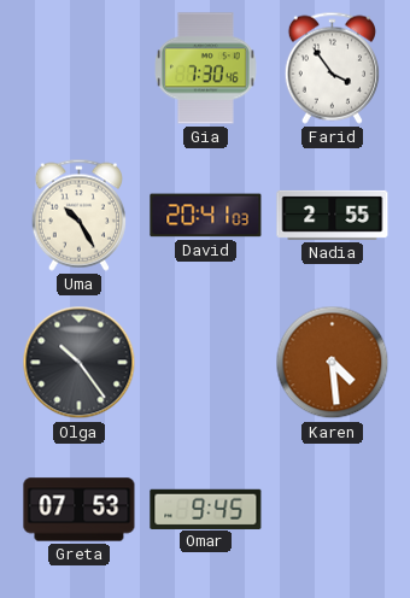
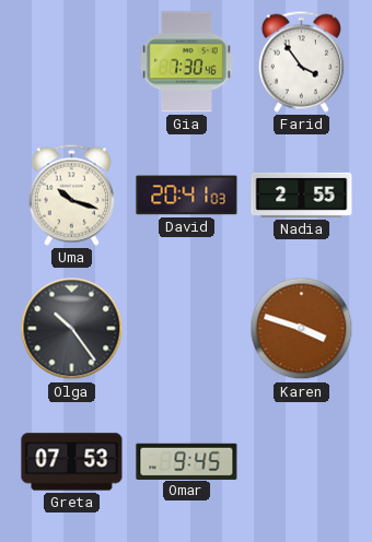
Uma: 10:25 -> 10:18 (71, 195)
Karen: 4:29 -> 3:48 (302, 329)
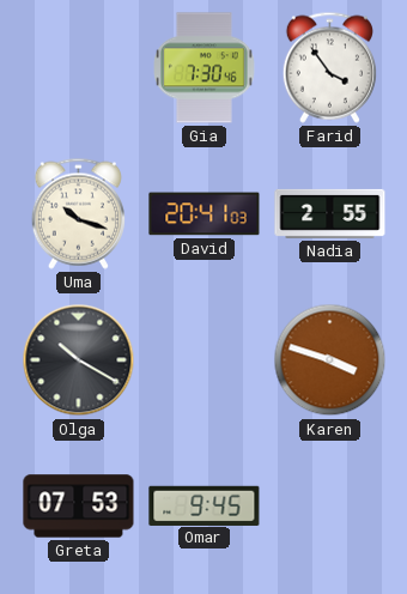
Olga: 10:24 -> 10:20 (79, 360)
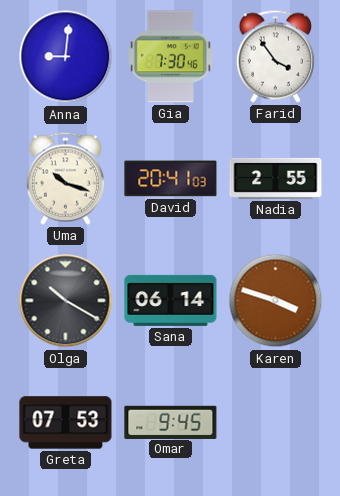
Anna: none -> 9:01 (66, 57)
Sana: none -> 06:14 (171, 300)
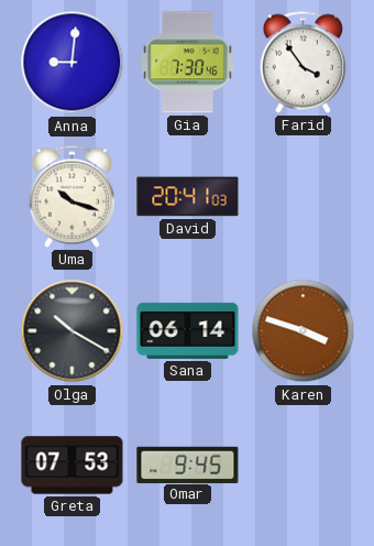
Nadia: 2:55 -> none (276, 178)
